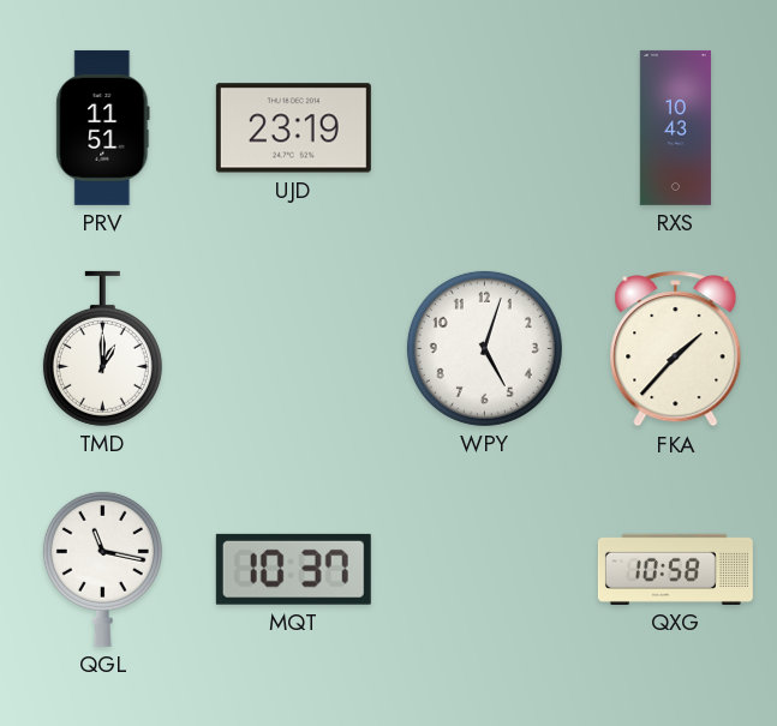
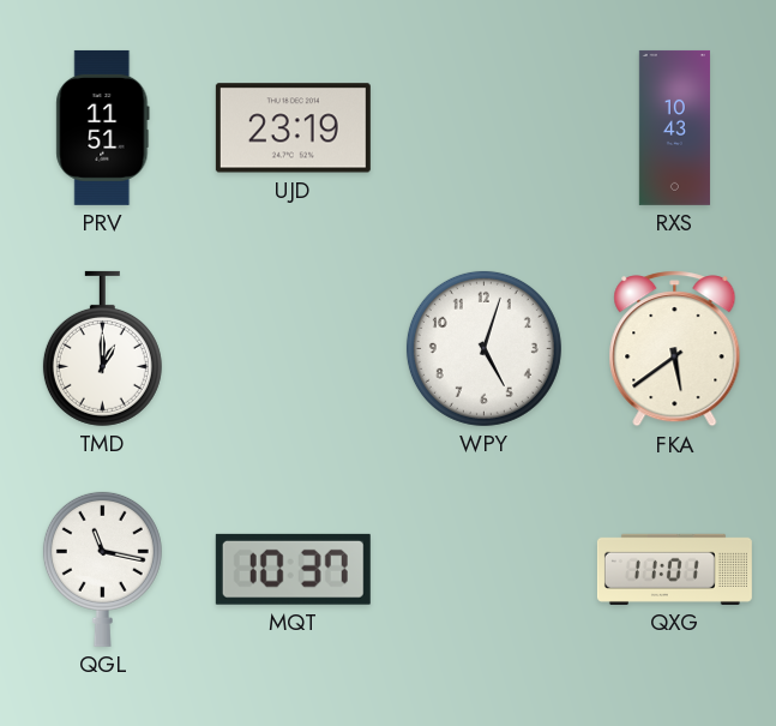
FKA: 1:37 -> 5:39 (675, 349)
QXG: 10:58 -> 11:01 (674, 569)
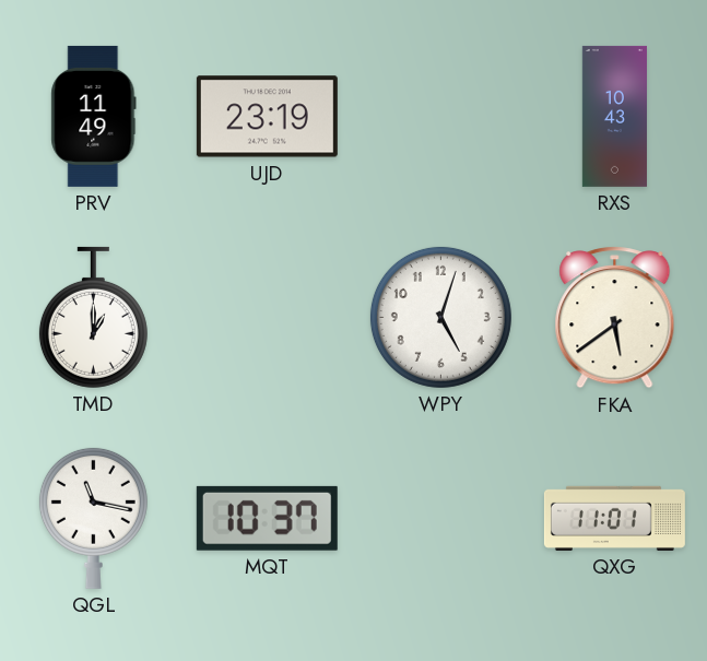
PRV: 11:51 -> 11:49 (94, 116)
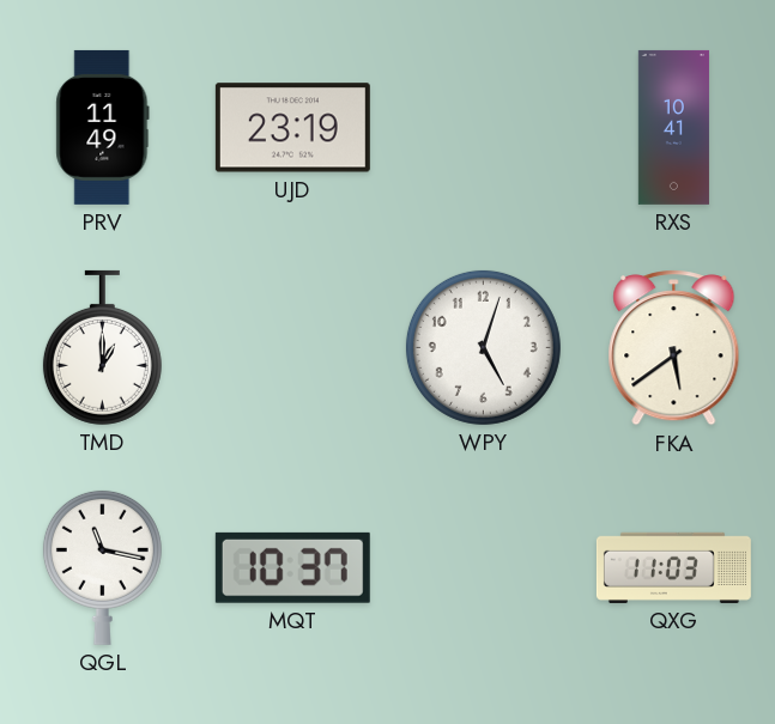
RXS: 10:43 -> 10:41 (673, 127)
QXG: 11:01 -> 11:03 (673, 567)
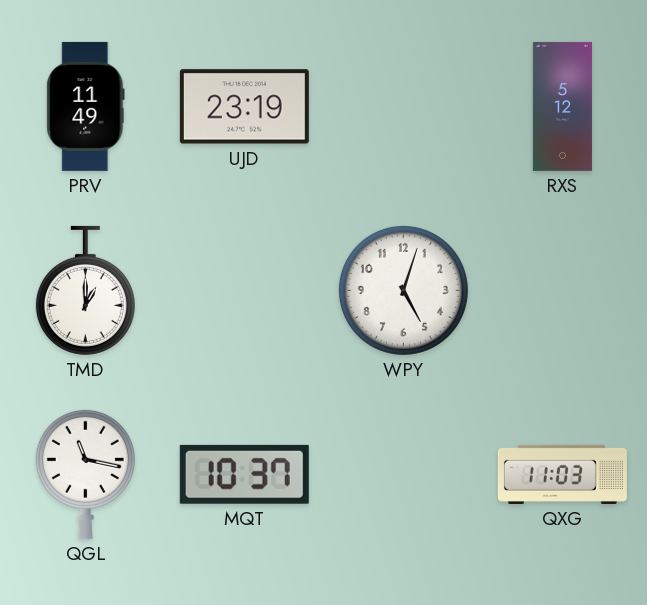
RXS: 10:41 -> 5:12 (562, 106)
FKA: 5:39 -> none (674, 348)
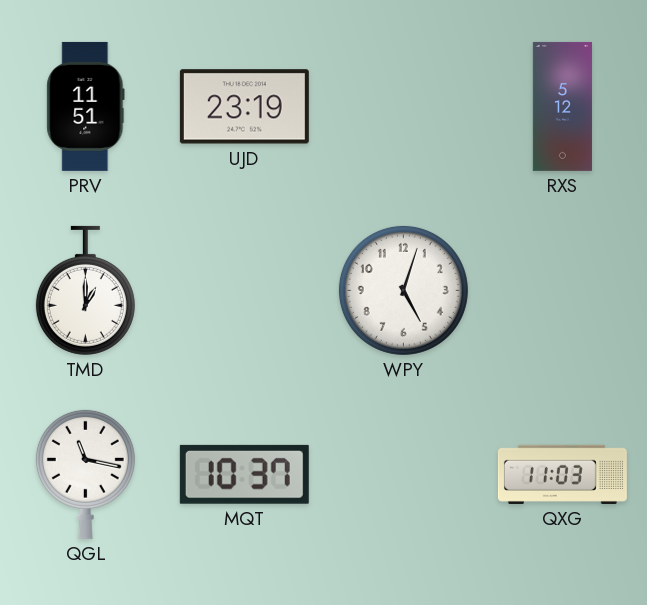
PRV: 11:49 -> 11:51 (86, 106)
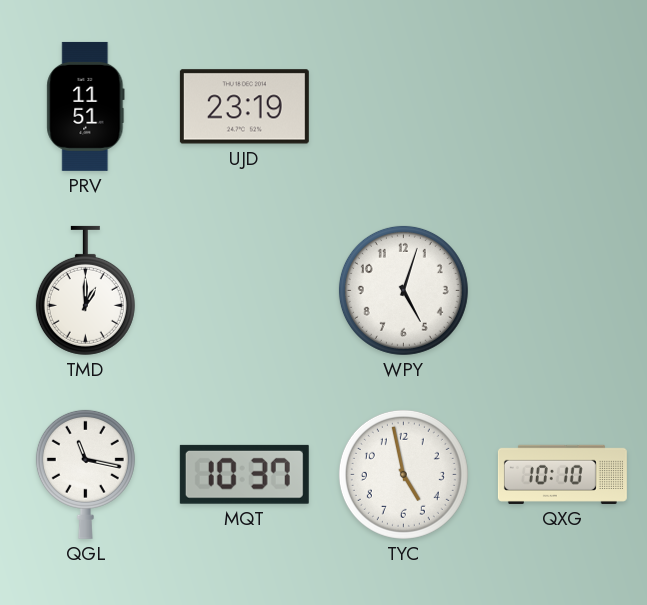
RXS: 5:12 -> none (562, 106)
TYC: none -> 4:58 (403, 474)
QXG: 11:03 -> 10:10 (562, 474)
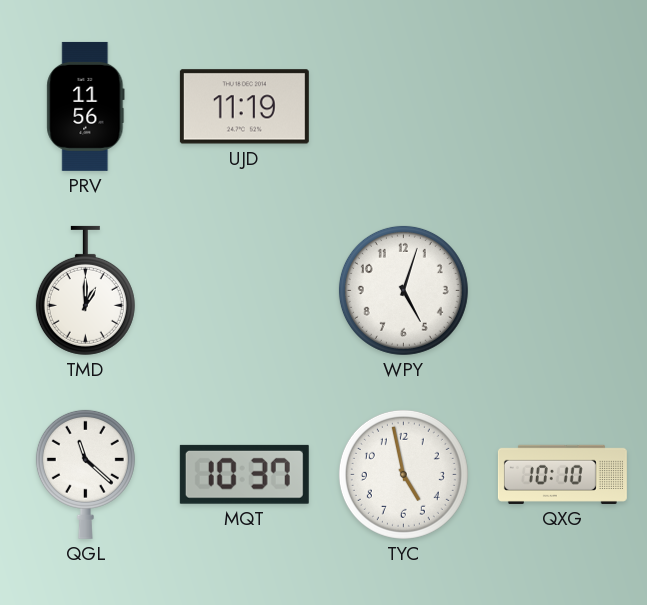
PRV: 11:51 -> 11:56 (86, 106)
UJD: 23:19 -> 11:19 (244, 107)
QGL: 11:17 -> 11:22 (85, 474)
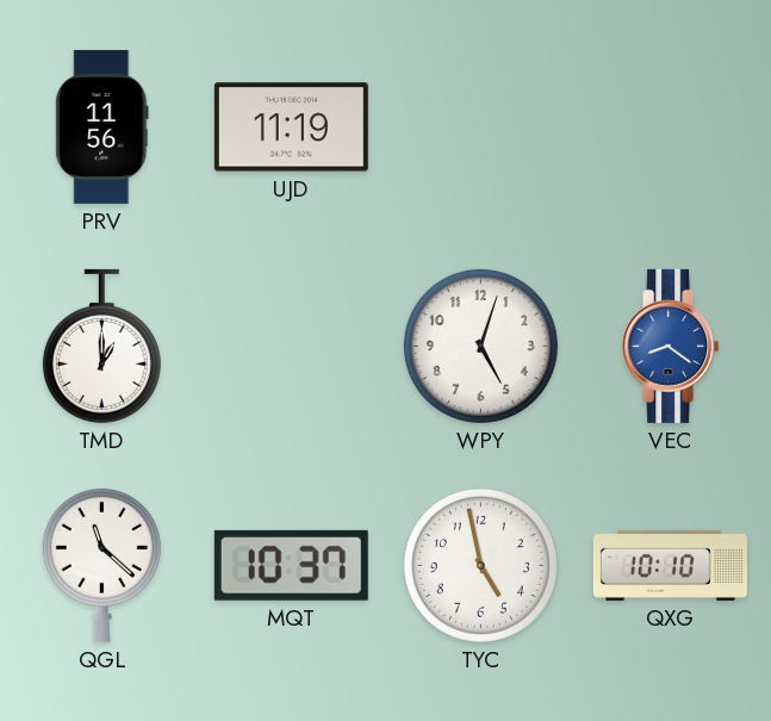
VEC: none -> 8:21 (671, 346)
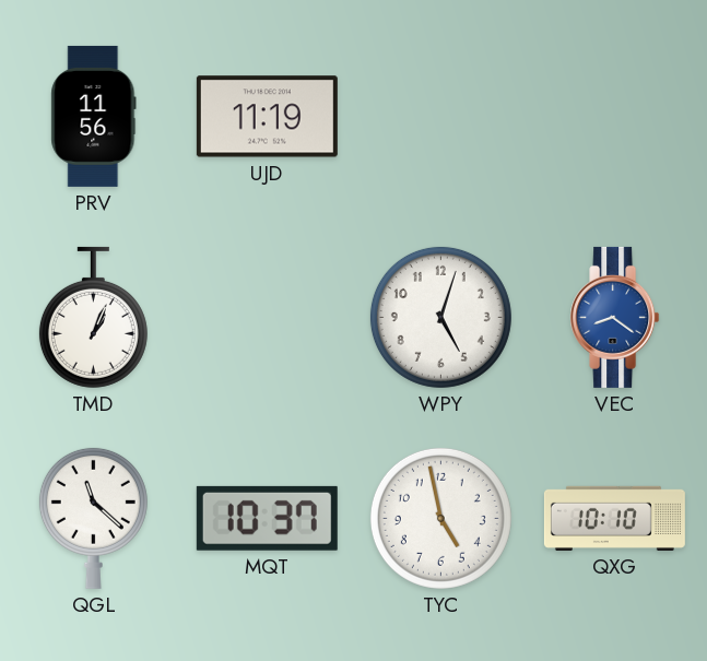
TMD: 1:00 -> 1:04 (93, 317)
